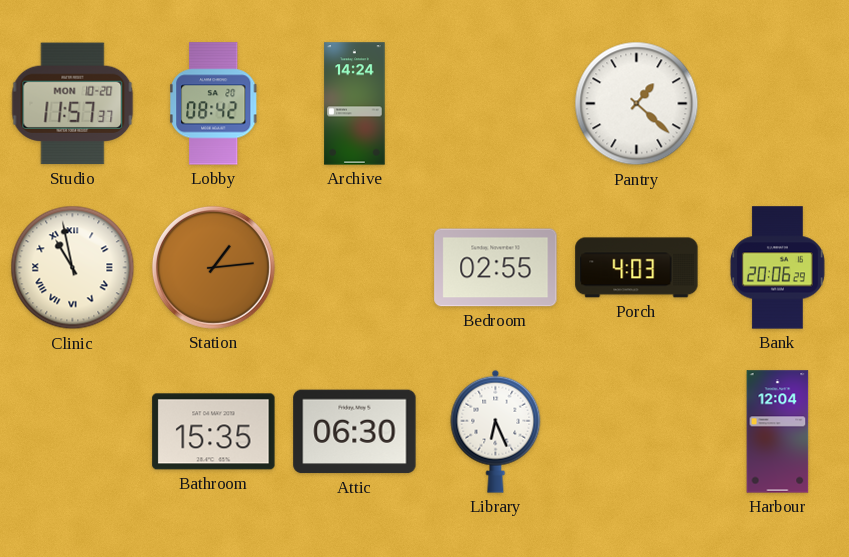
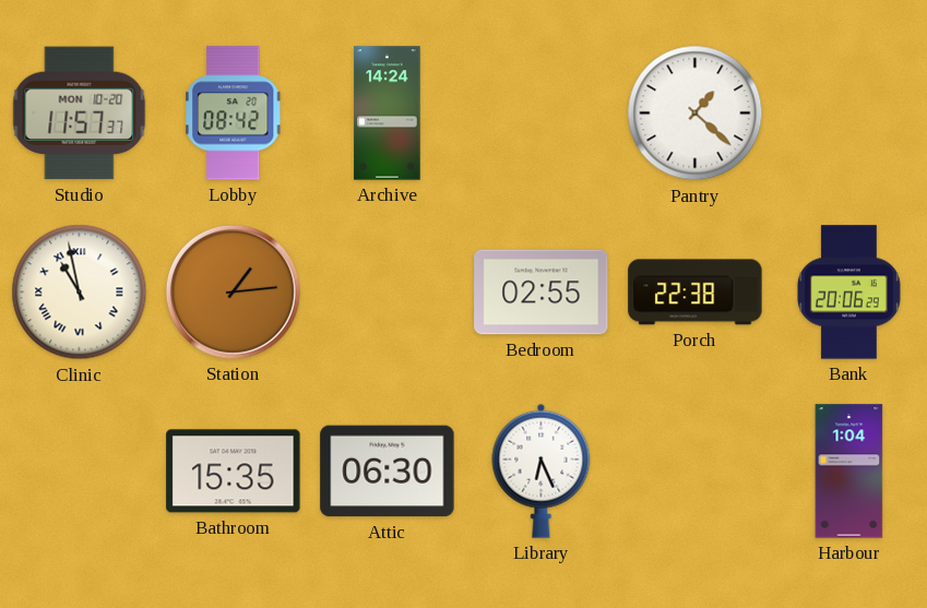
Porch: 4:03 -> 22:38 (696, 293)
Harbour: 12:04 -> 1:04 (849, 472)
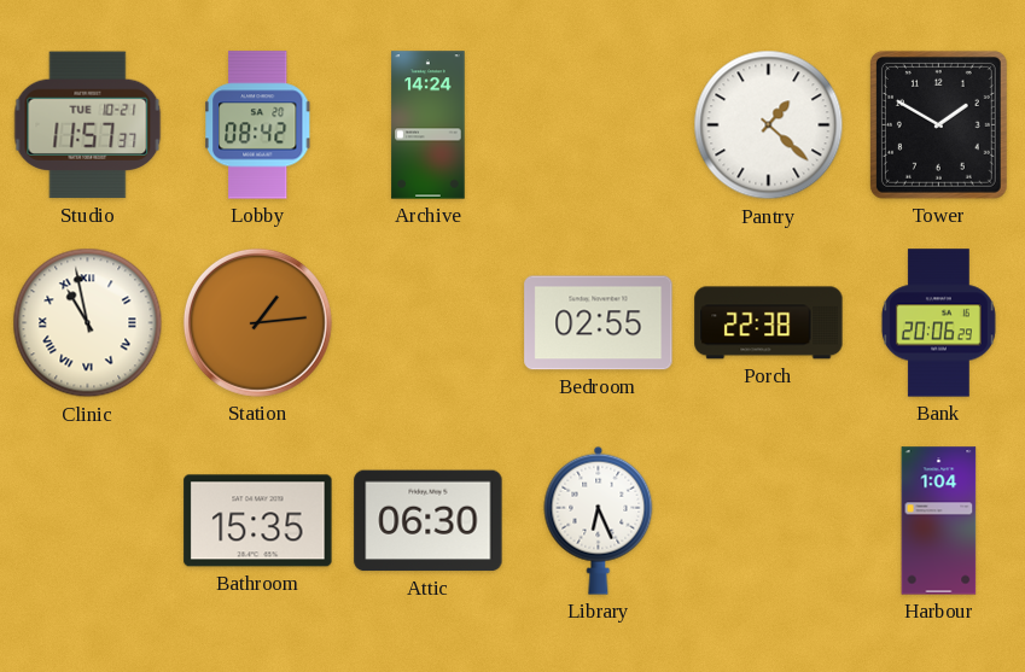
Studio date: MON 10-20 -> TUE 10-21 (88, 125)
Tower: none -> 1:50 (938, 124)
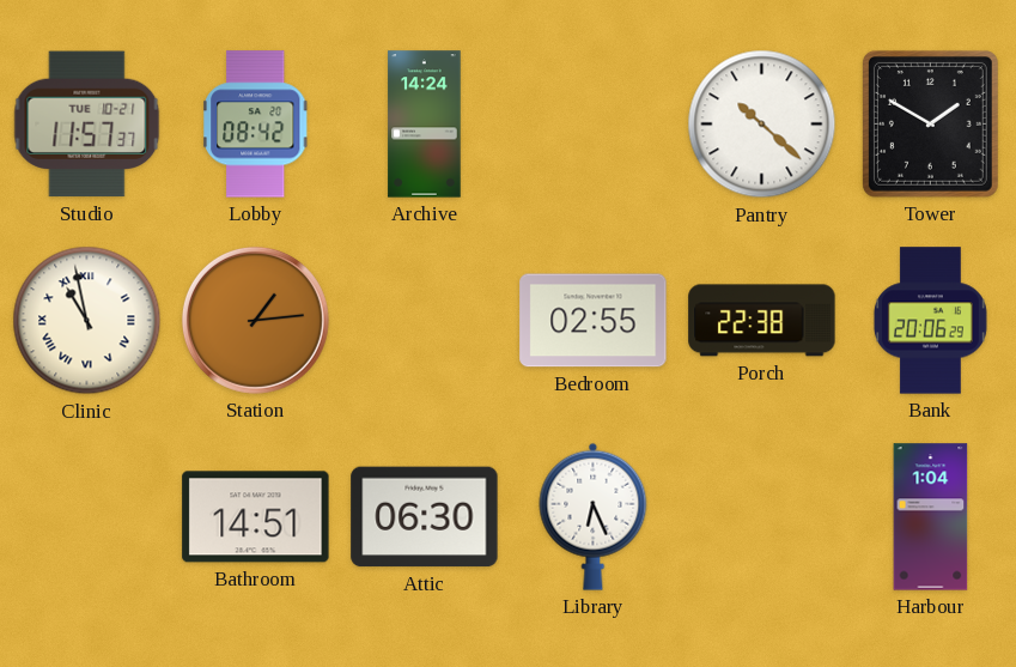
Pantry: 1:22 -> 10:22 (762, 125)
Bathroom: 15:35 -> 14:51 (256, 517)
